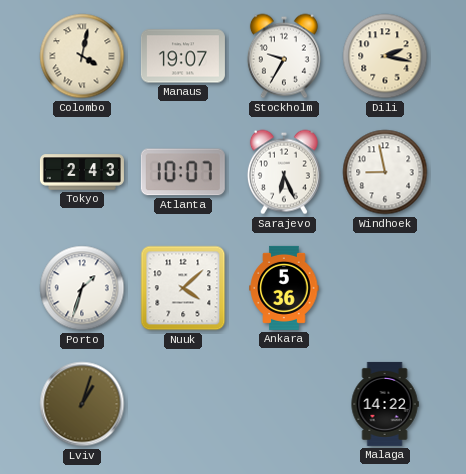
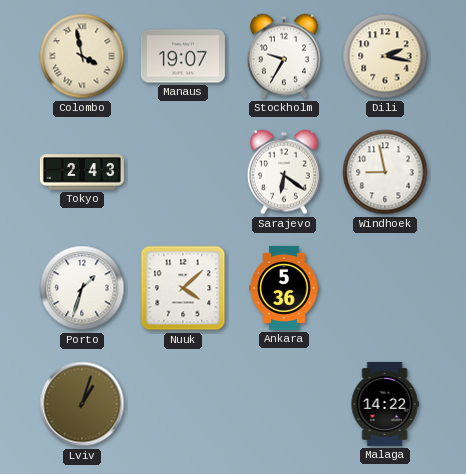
Colombo: 4:02 -> 3:58 (82, 56)
Atlanta: 10:07 -> none (183, 172)
Sarajevo: 6:26 -> 6:21 (284, 172)
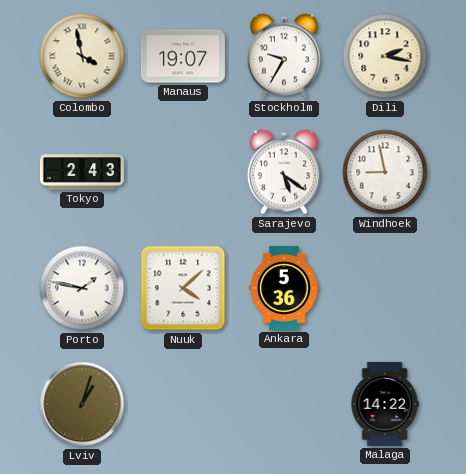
Sarajevo: 6:21 -> 5:21 (284, 172)
Porto: 1:33 -> 1:47 (82, 288)
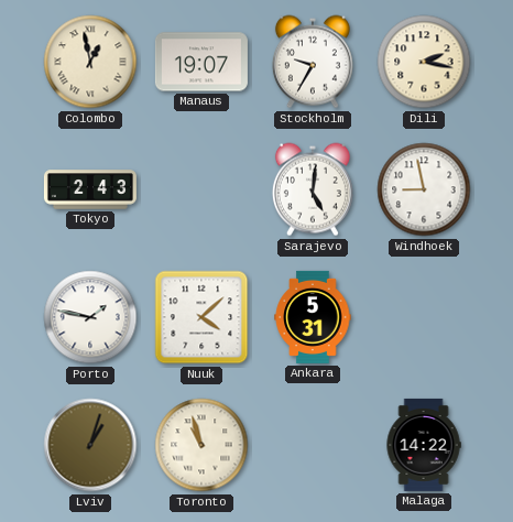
Colombo: 3:58 -> 12:58 (90, 62)
Sarajevo: 5:21 -> 5:01 (313, 189)
Ankara: 5:36 -> 5:31 (313, 317)
Toronto: none -> 10:57 (201, 445)
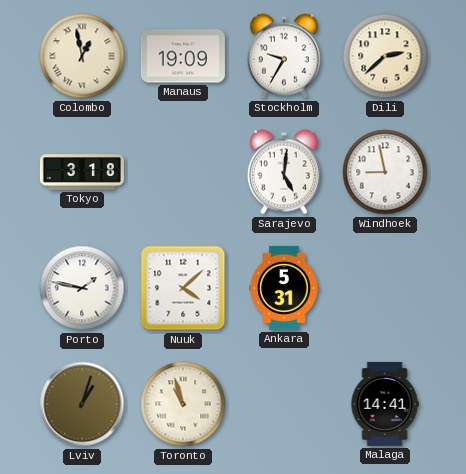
Manaus: 19:07 -> 19:09 (183, 56)
Dili: 2:17 -> 2:38 (385, 56)
Tokyo: 2:43 -> 3:18 (82, 172)
Malaga: 14:22 -> 14:41 (385, 404)
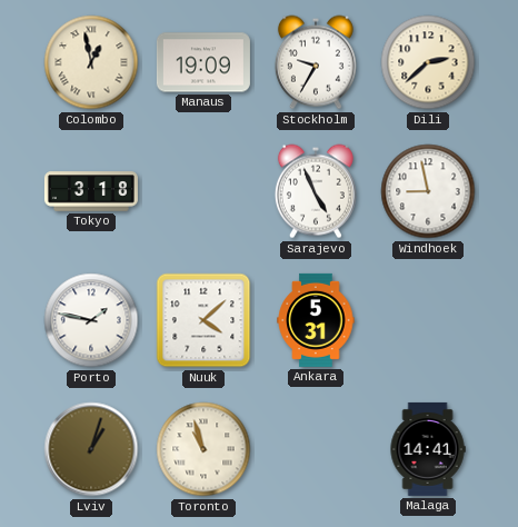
Sarajevo: 5:01 -> 4:56 (316, 191)
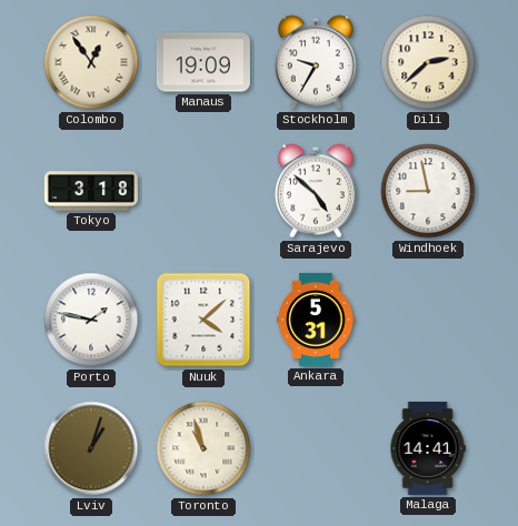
Colombo: 12:58 -> 12:54 (91, 62)
Sarajevo: 4:56 -> 4:52 (316, 191)
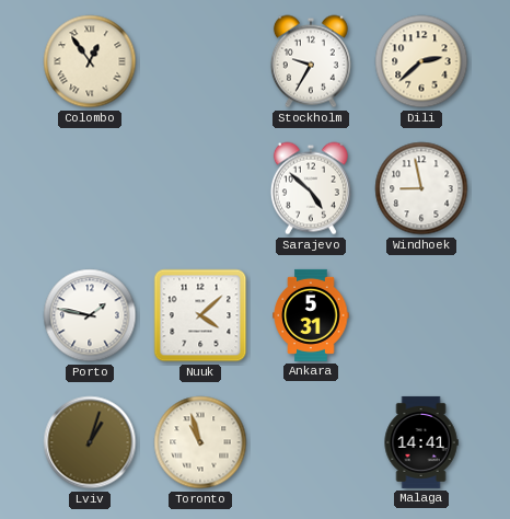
Manaus: 19:09 -> none (203, 62)
Tokyo: 3:18 -> none (91, 191)
